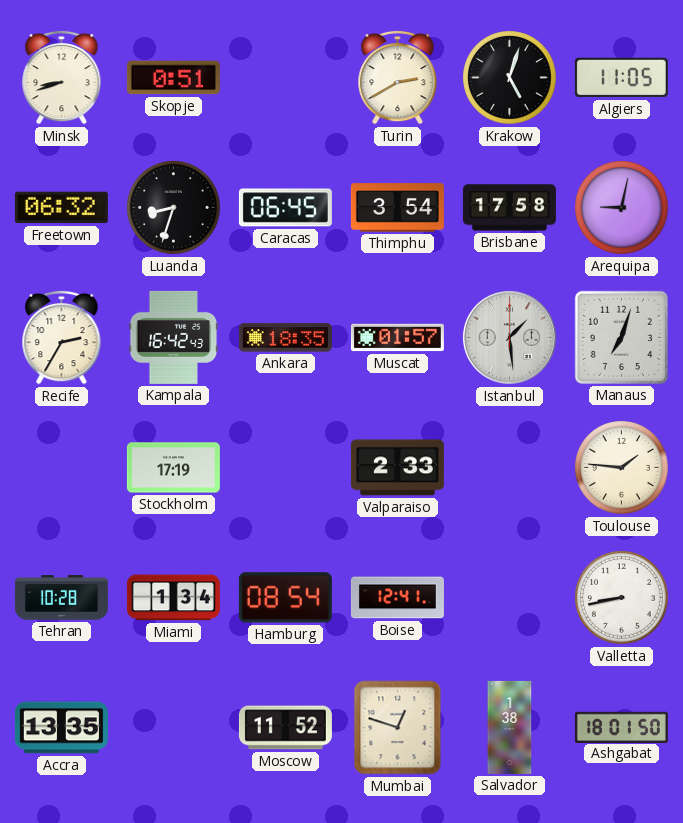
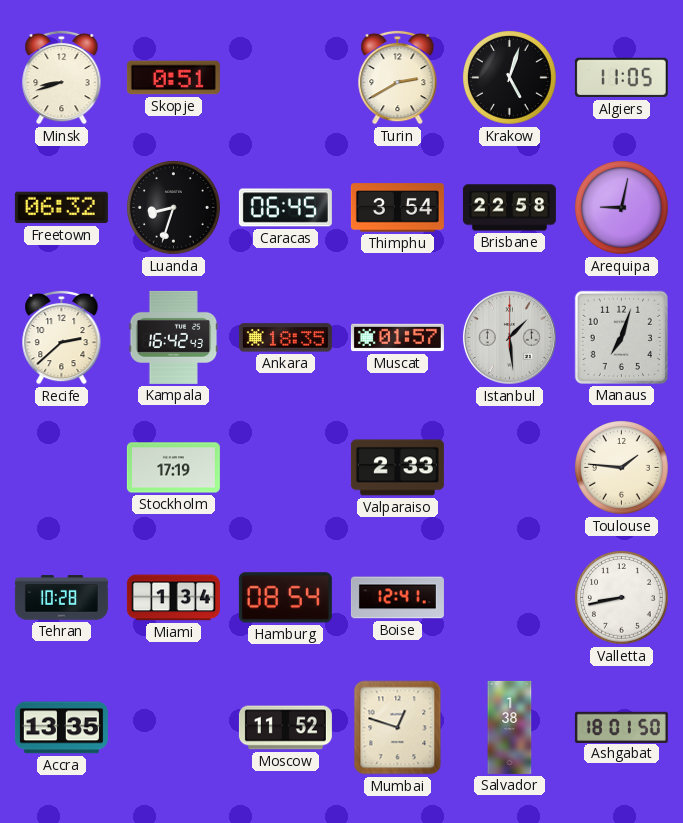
Brisbane: 17:58 -> 22:58 (509, 208)
Recife: 2:35 -> 2:38 (62, 337)
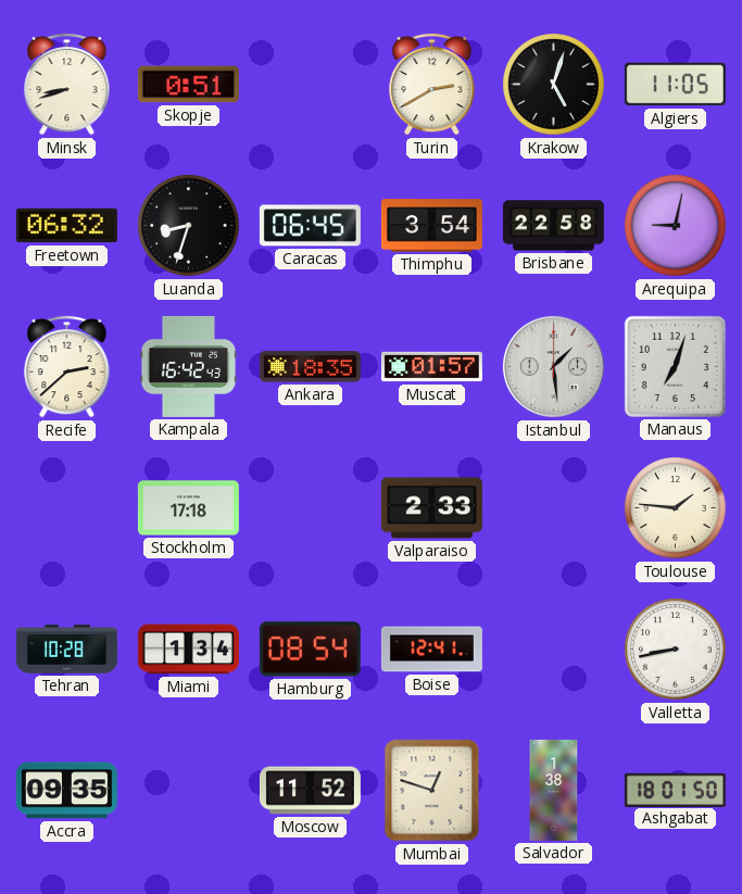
Stockholm: 17:19 -> 17:18 (188, 508)
Accra: 13:35 -> 09:35 (66, 791)
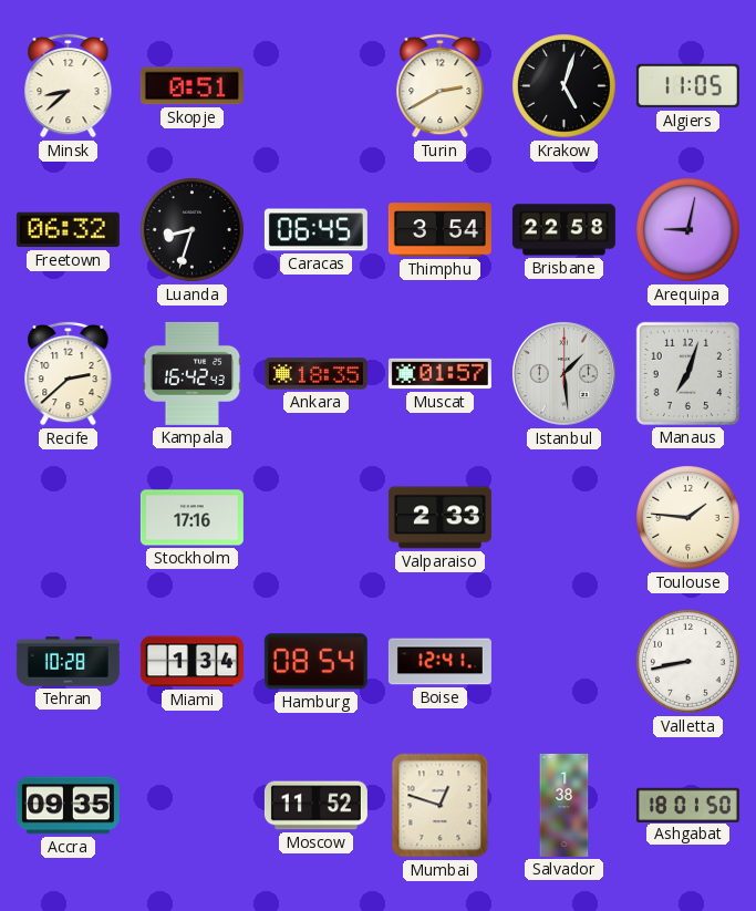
Minsk: 8:42 -> 8:38 (69, 85)
Stockholm: 17:18 -> 17:16 (191, 518)
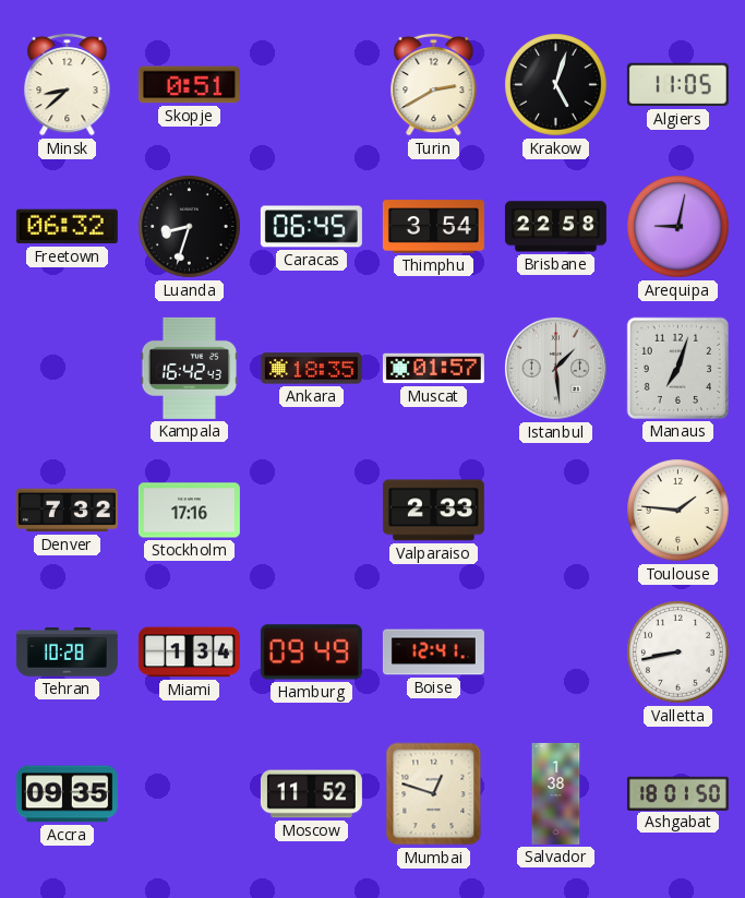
Recife: 2:38 -> none (69, 373)
Denver: none -> 7:32 (67, 511)
Hamburg: 08:54 -> 09:49 (311, 652)
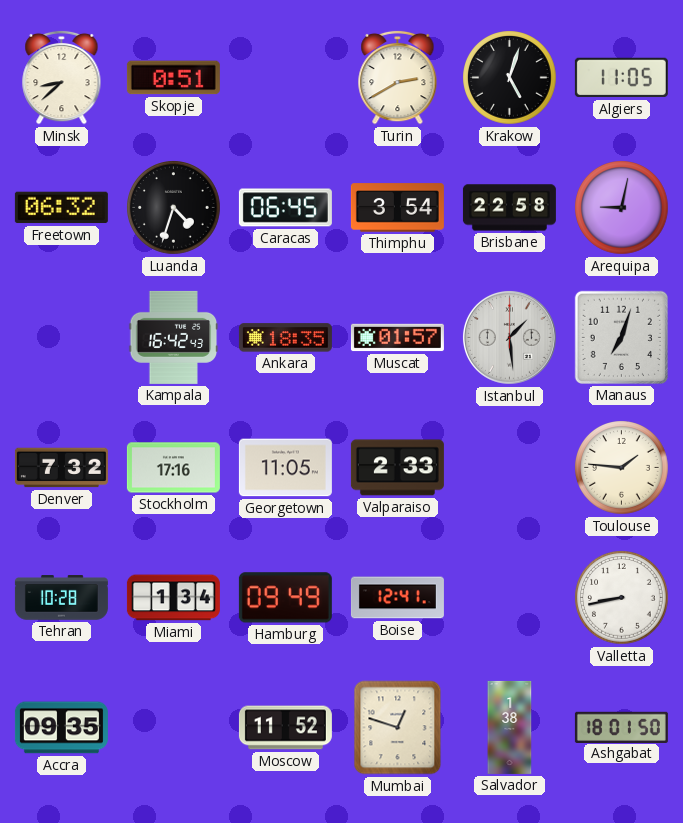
Luanda: 8:33 -> 4:33 (174, 208)
Georgetown: none -> 11:05 (285, 468)
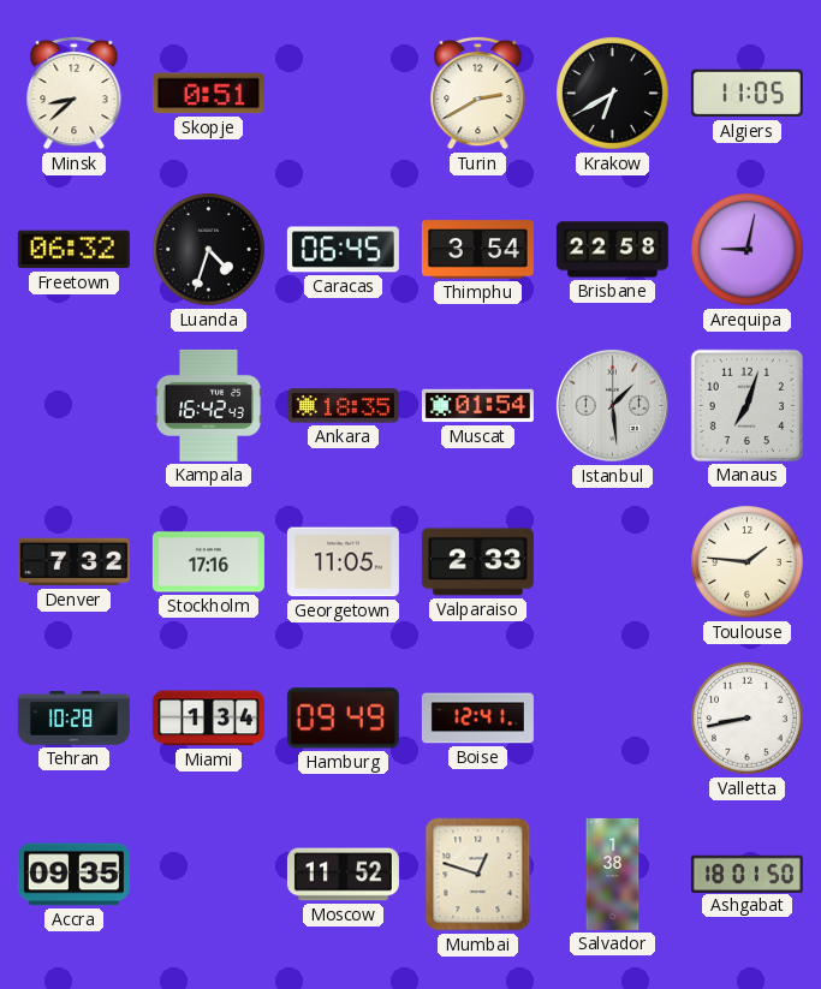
Krakow: 5:03 -> 6:40 (613, 94)
Muscat: 01:57 -> 01:54 (477, 406)
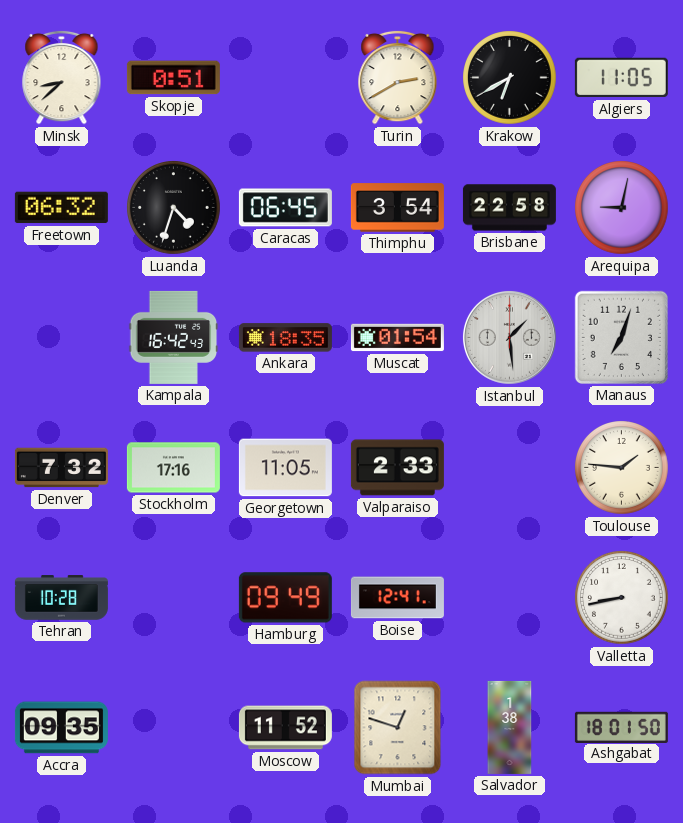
Miami: 1:34 -> none (208, 719)
